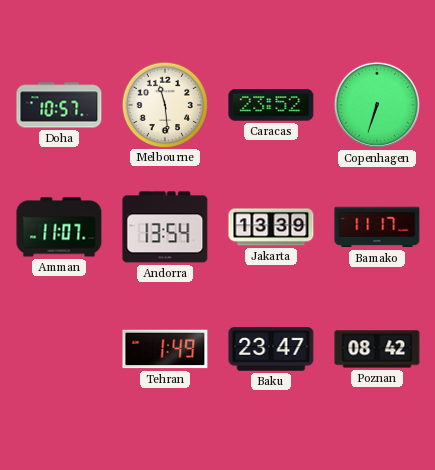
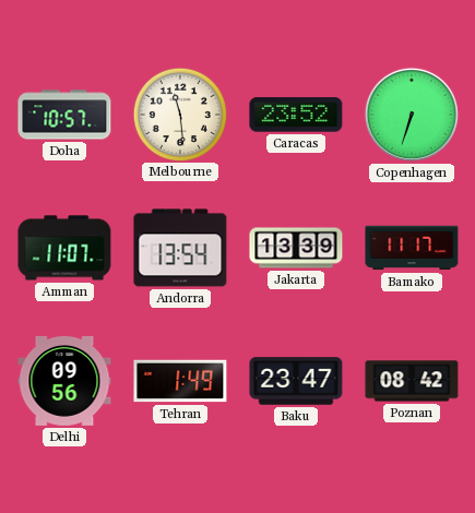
Delhi: none -> 09:56 (64, 381)
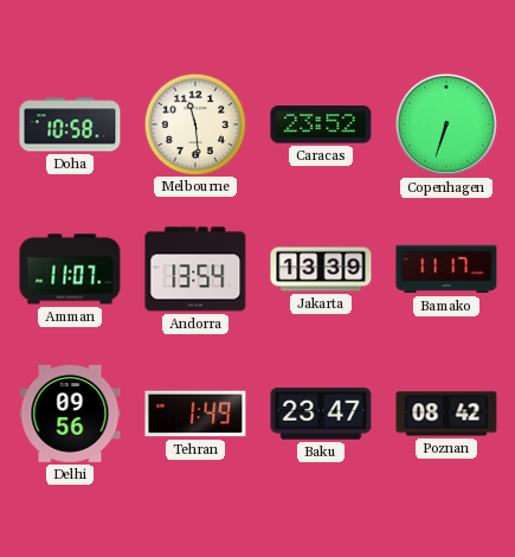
Doha: 10:57 -> 10:58 (70, 124)
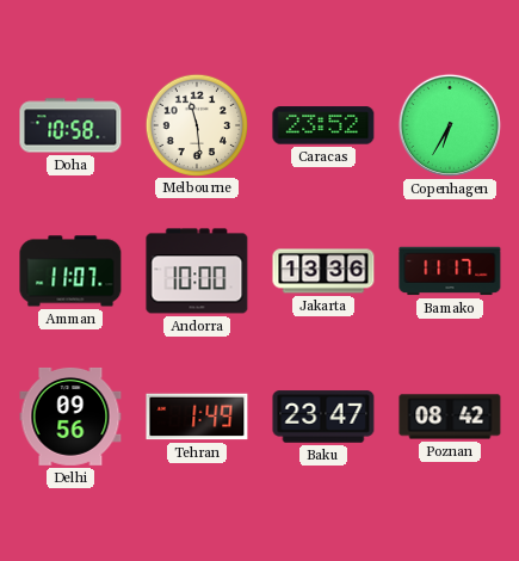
Copenhagen: 6:33 -> 6:35 (450, 125)
Andorra: 13:54 -> 10:00 (197, 271)
Jakarta: 13:39 -> 13:36 (323, 271)
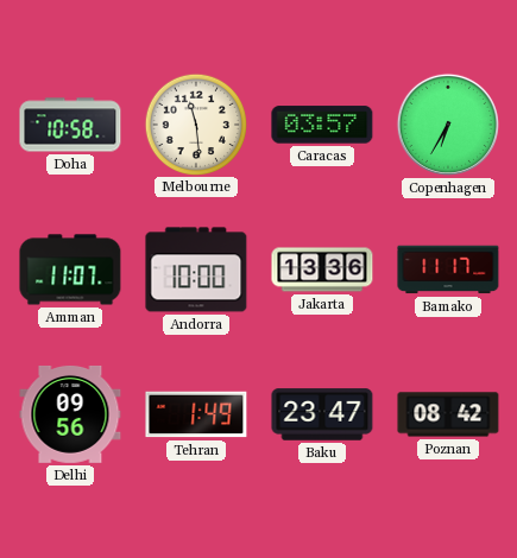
Caracas: 23:52 -> 03:57 (322, 125)
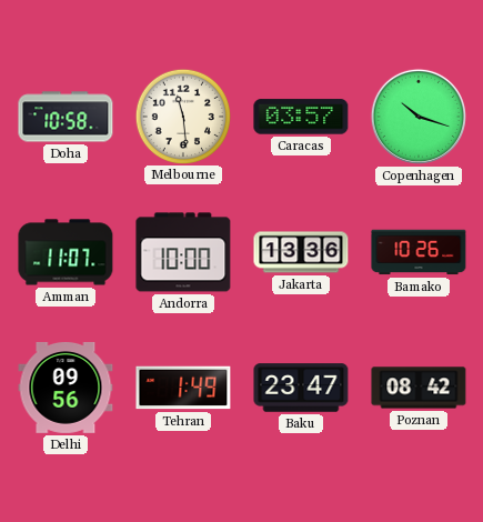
Copenhagen: 6:35 -> 10:18 (419, 117)
Bamako: 11:17 -> 10:26 (419, 252)
